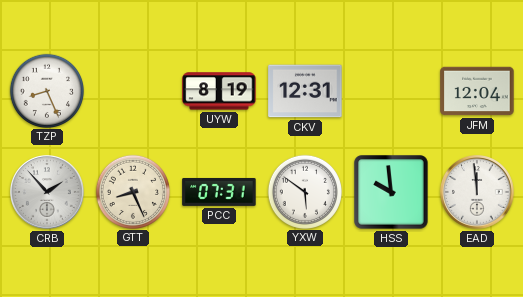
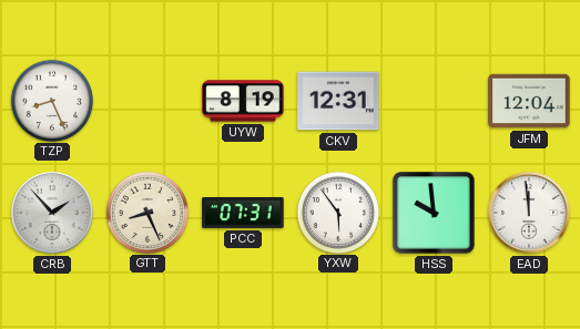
YXW: 5:51 -> 5:54 (337, 212)
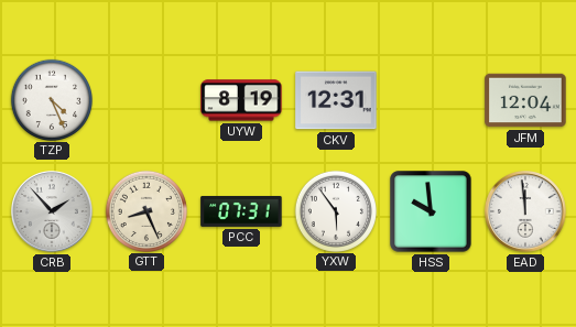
TZP: 8:26 -> 4:26 (51, 99)
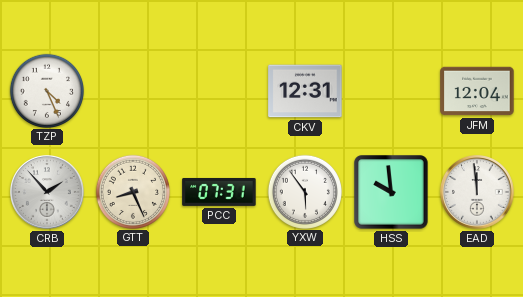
UYW: 8:19 -> none (241, 100)
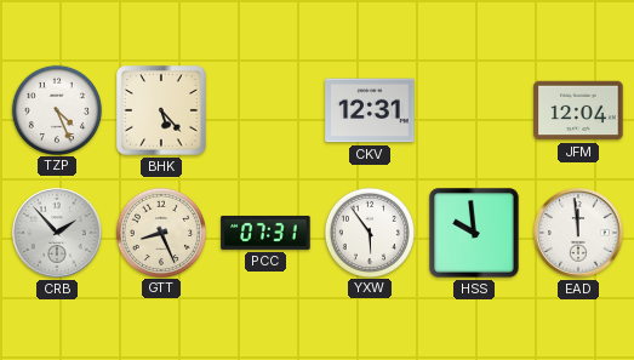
BHK: none -> 5:23 (161, 110)
